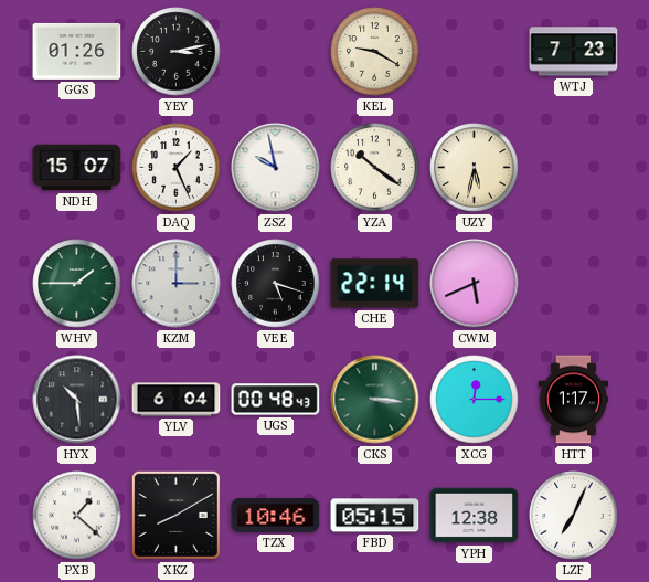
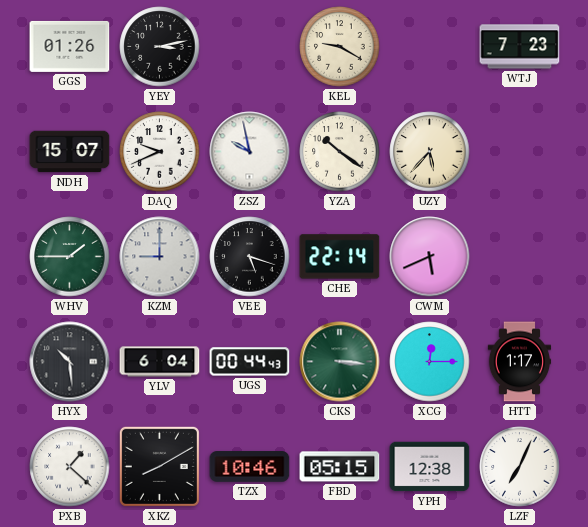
DAQ: 1:26 -> 9:41 (160, 152)
UZY: 5:32 -> 5:37 (430, 152)
KZM: 3:00 -> 9:00 (160, 257)
UGS: 00:48 -> 00:44 (250, 362)
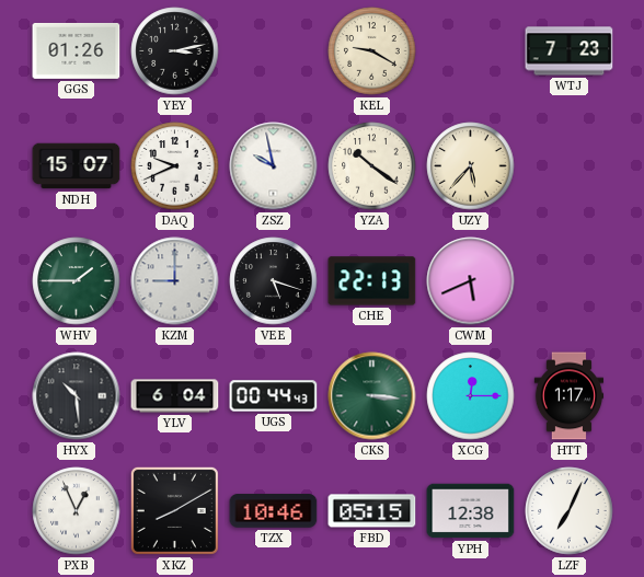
CHE: 22:14 -> 22:13 (372, 281)
PXB: 1:22 -> 12:56 (77, 511)
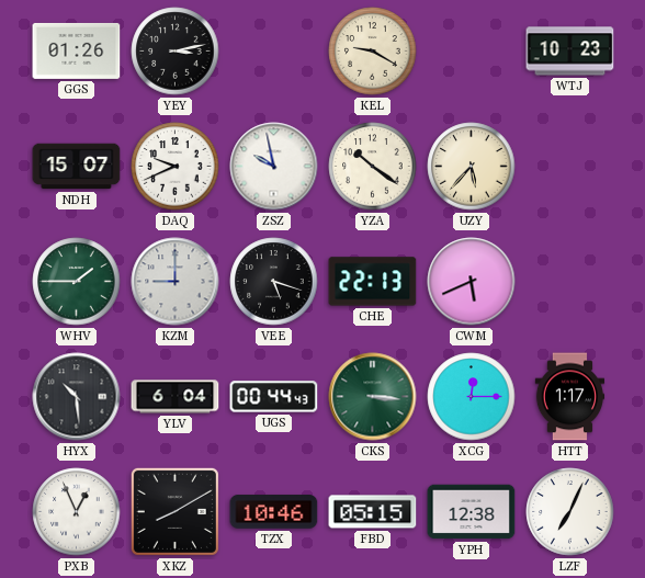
WTJ: 7:23 -> 10:23 (570, 52)
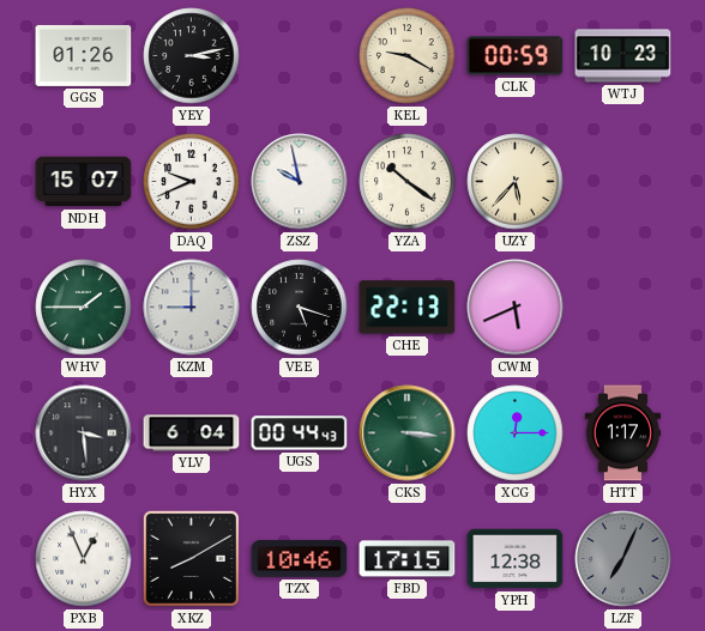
CLK: none -> 00:59 (516, 56)
HYX: 10:29 -> 3:29 (84, 433)
FBD: 05:15 -> 17:15 (408, 559)
LZF dial: white -> grey (623, 559)
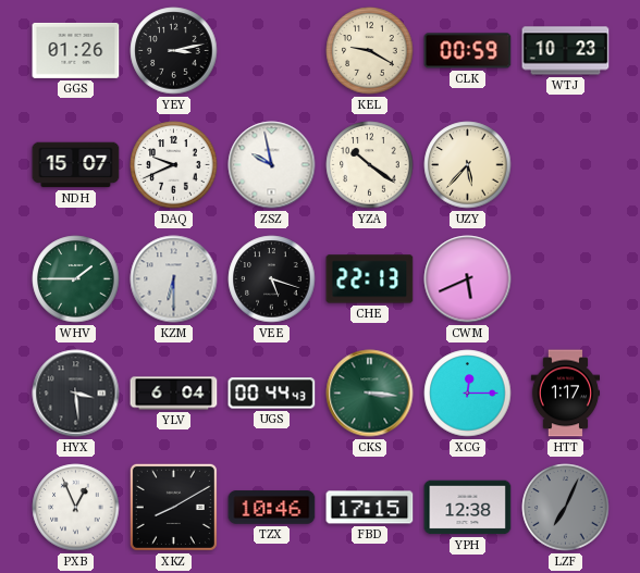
KZM: 9:00 -> 6:30 (174, 279)
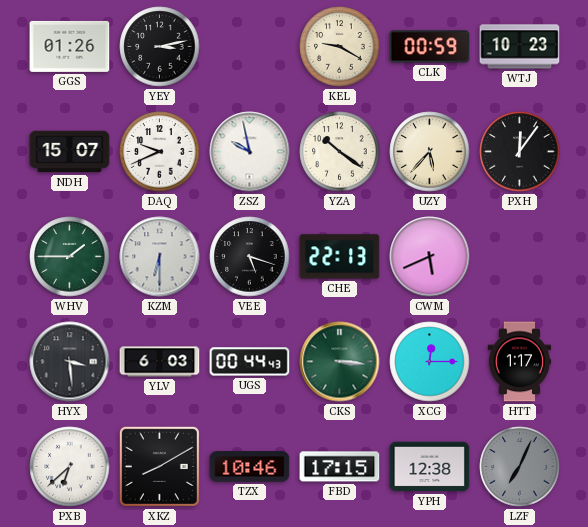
PXH: none -> 12:06 (520, 152)
YLV: 6:04 -> 6:03 (160, 362)
PXB: 12:56 -> 6:38 (70, 467)
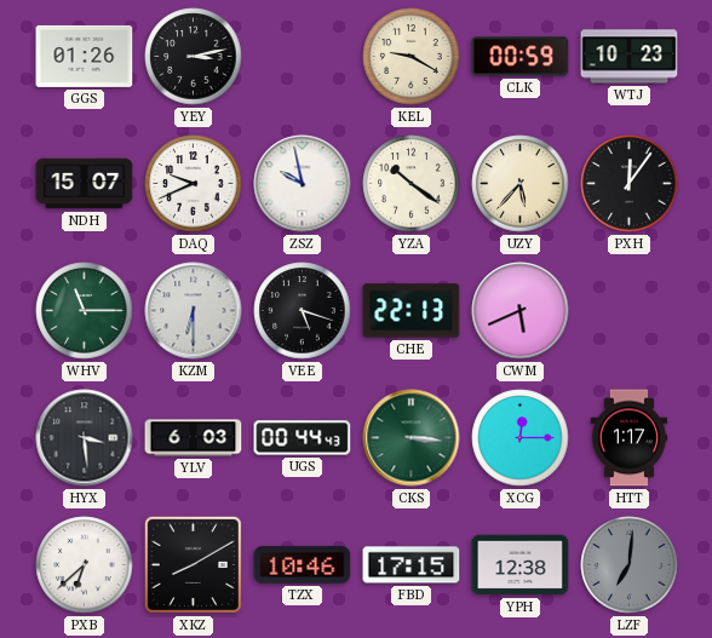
WHV: 1:45 -> 11:15 (85, 311)
LZF: 7:04 -> 7:01 (630, 565)
